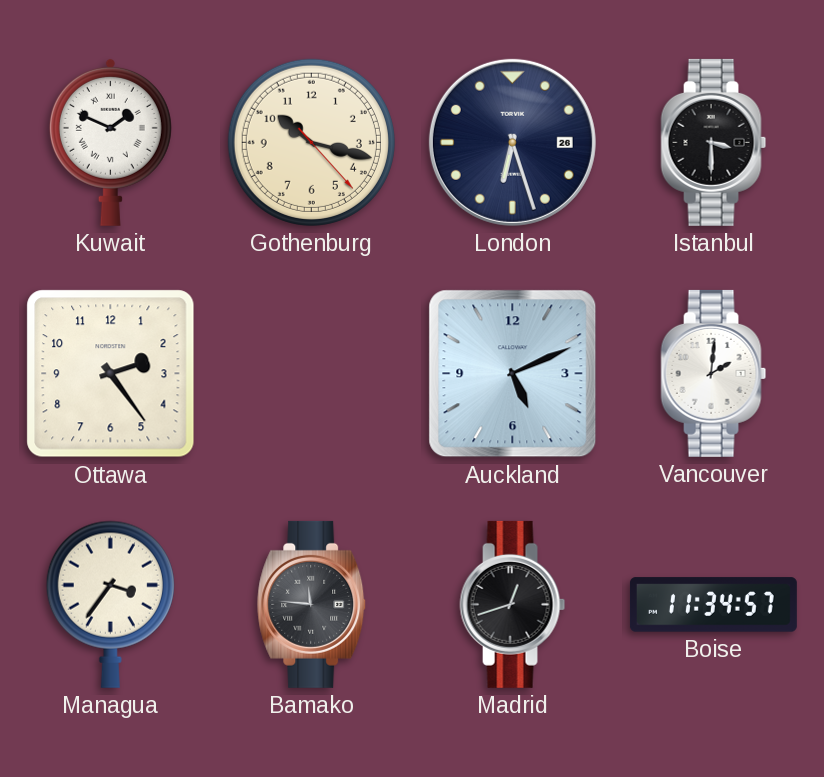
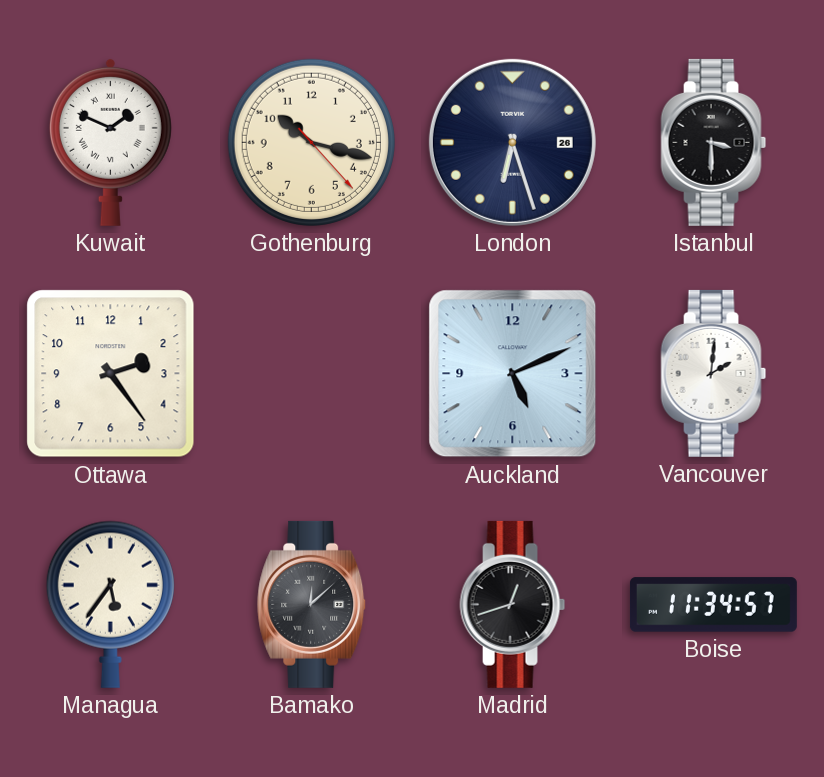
Managua: 3:36 -> 5:36 (110, 604)
Bamako: 11:46 -> 12:08 (312, 604)
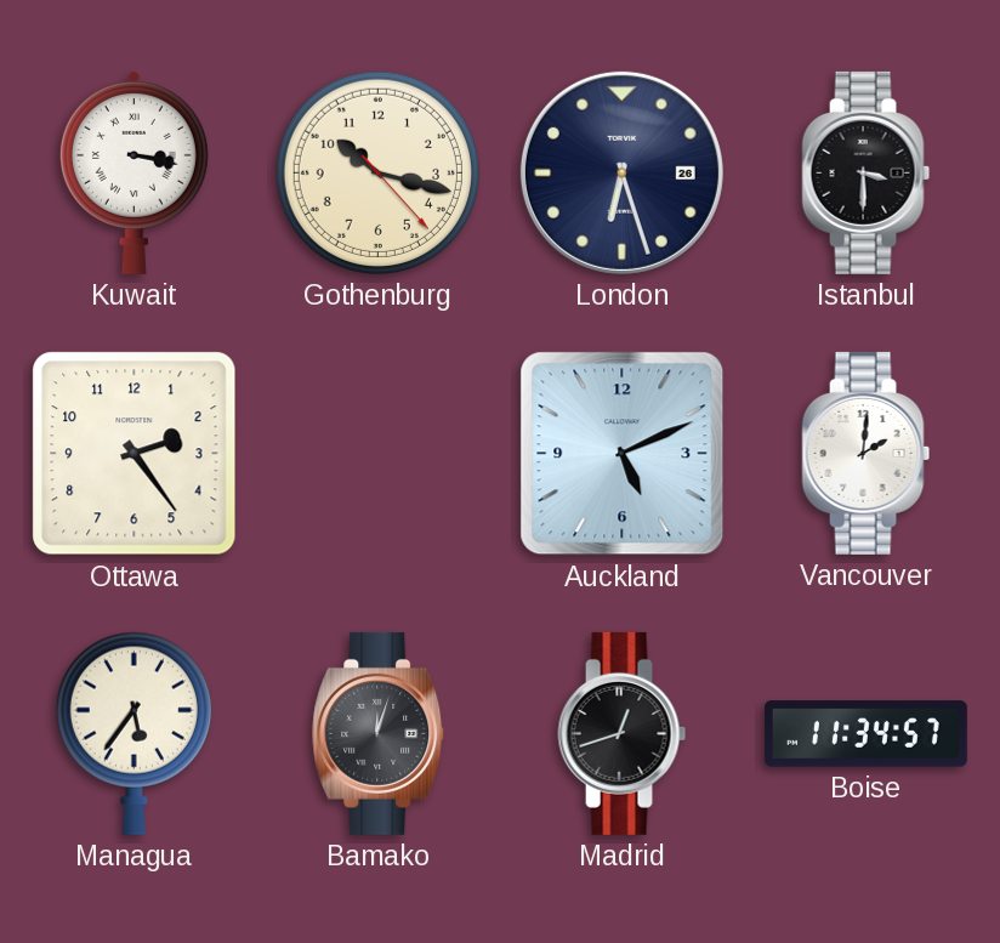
Kuwait: 1:49 -> 3:17 (133, 172)
Bamako: 12:08 -> 12:03 (379, 733)
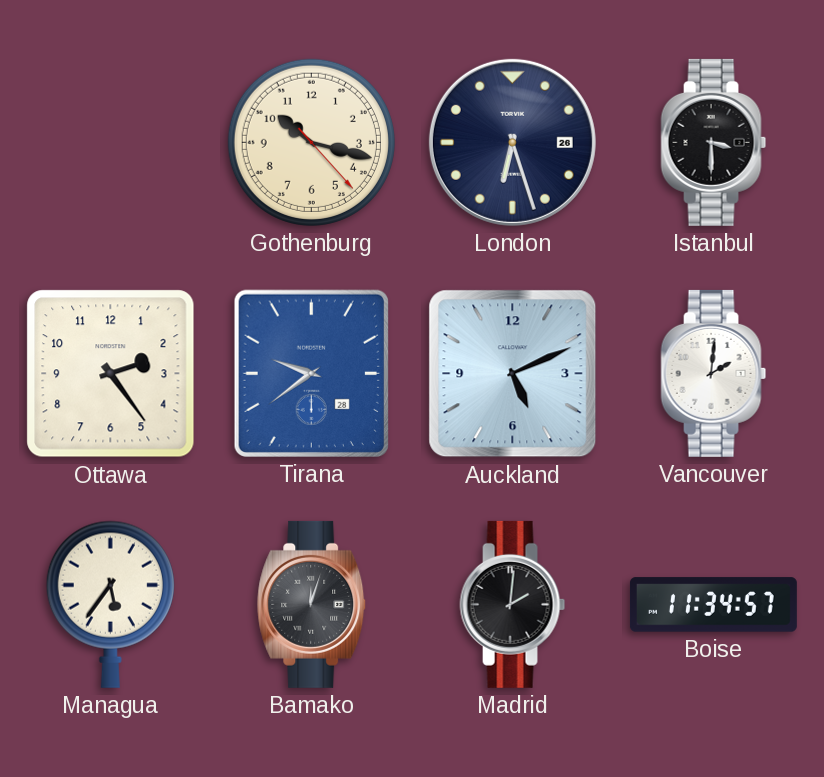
Kuwait: 3:17 -> none (133, 172)
Tirana: none -> 9:39 (311, 373)
Madrid: 12:42 -> 2:01 (513, 604)
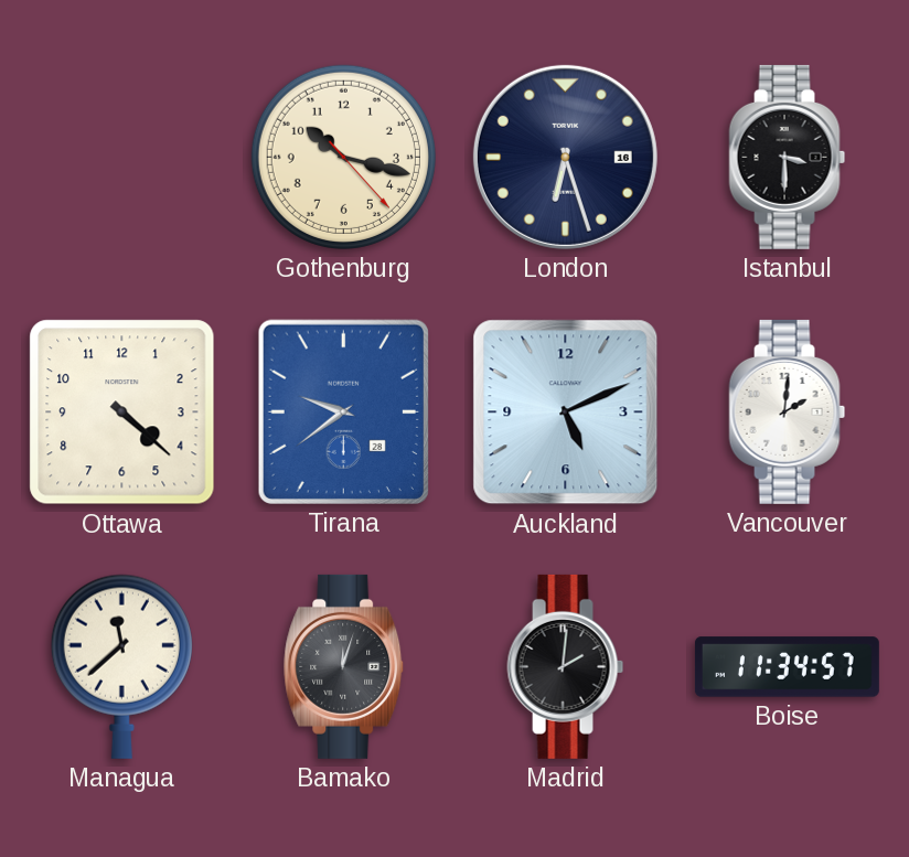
London date: 26 -> 16 (565, 157)
Ottawa: 2:24 -> 4:22 (122, 413)
Managua: 5:36 -> 11:38 (121, 666)
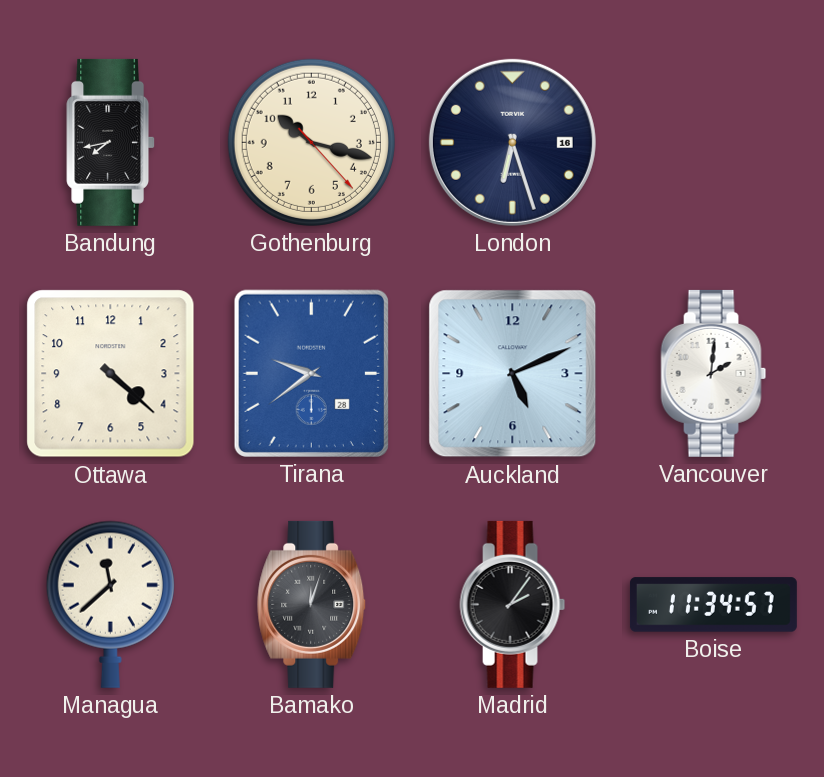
Bandung: none -> 7:43 (111, 142)
Istanbul: 3:30 -> none (788, 157)
Madrid: 2:01 -> 2:06 (513, 604)
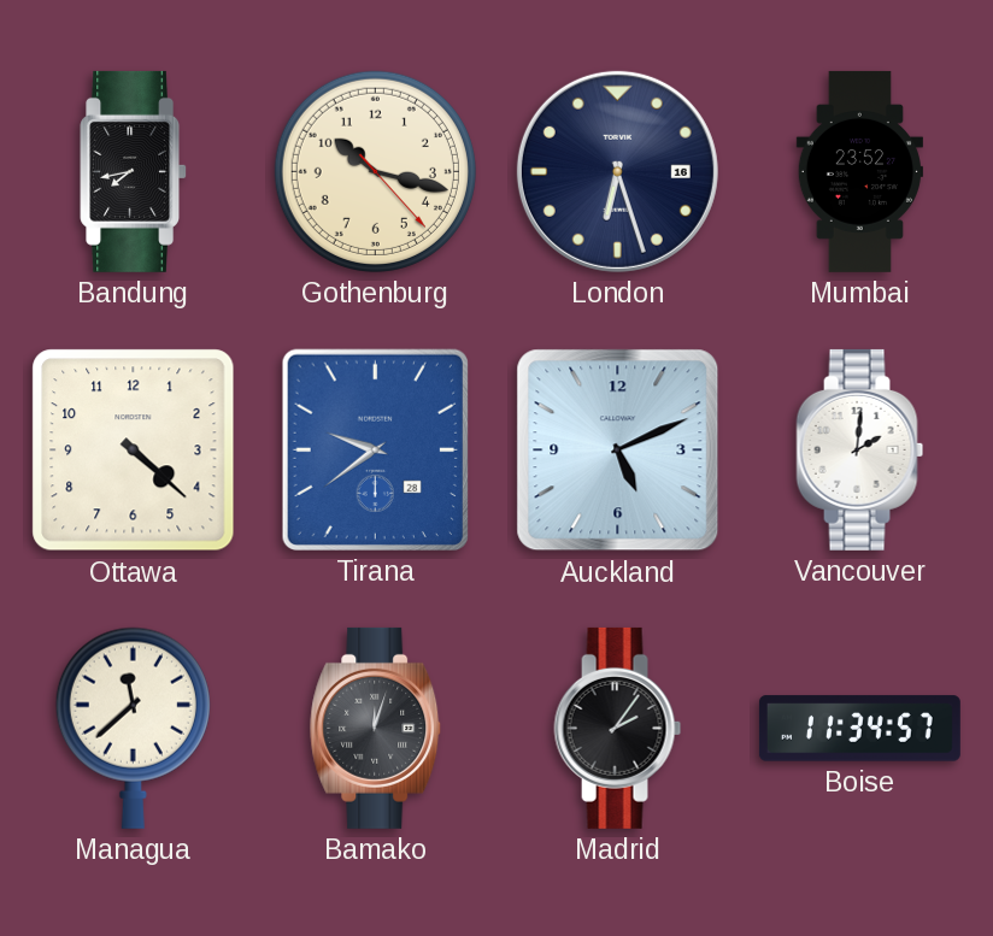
Mumbai: none -> 23:52 (859, 171)
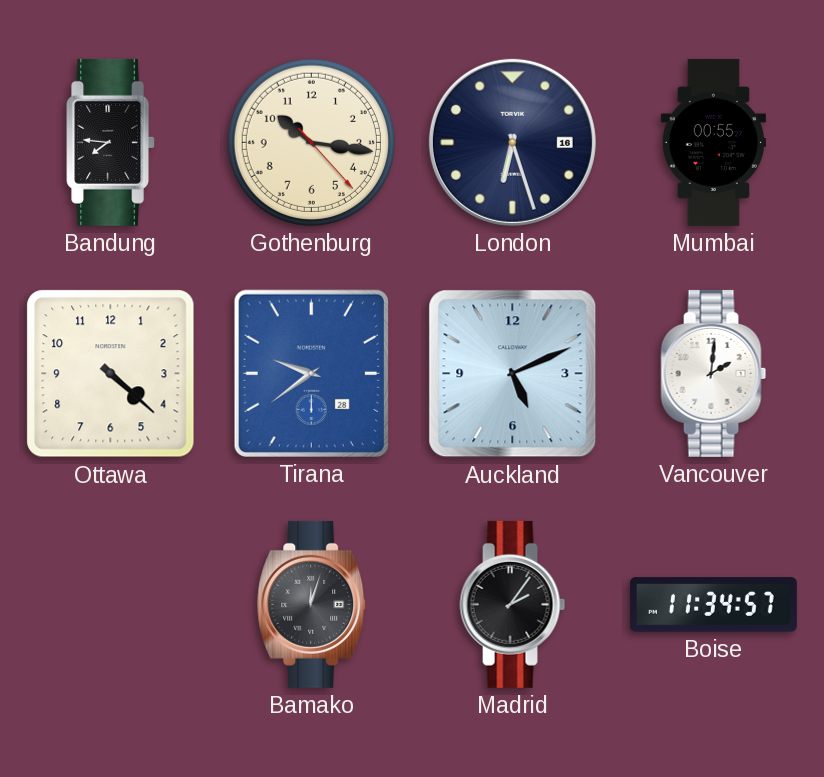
Bandung: 7:43 -> 7:46 (111, 142)
Gothenburg: 10:17 -> 10:16 (311, 142)
Mumbai: 23:52 -> 00:55 (713, 142)
Managua: 11:38 -> none (133, 728)
